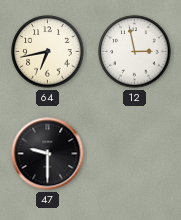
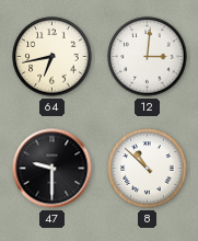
12: 2:58 -> 3:01 (148, 57)
8: none -> 10:52 (148, 169)
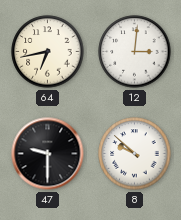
8: 10:52 -> 9:52 (135, 154)
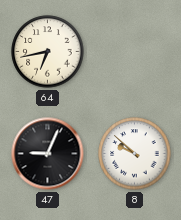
12: 3:01 -> none (135, 52)
47: 9:30 -> 9:04 (48, 154)
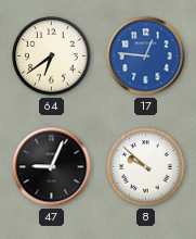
64: 6:43 -> 6:39 (52, 56)
17: none -> 12:46 (146, 56)
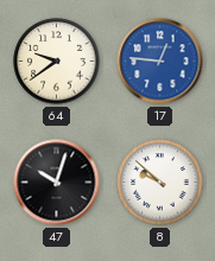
64: 6:39 -> 9:39 (57, 62)
47: 9:04 -> 10:03 (57, 183)
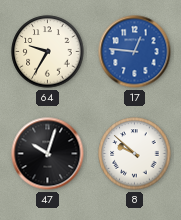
64: 9:39 -> 9:35 (48, 52)
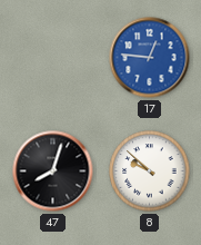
64: 9:35 -> none (48, 52)
47: 10:03 -> 8:03 (53, 171)
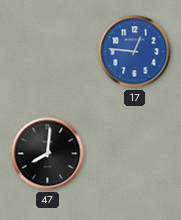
47: 8:03 -> 8:01 (48, 154)
8: 9:52 -> none (150, 171)
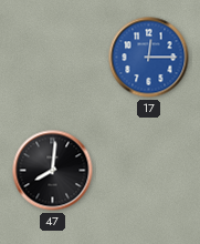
17: 12:46 -> 12:15 (149, 58)
